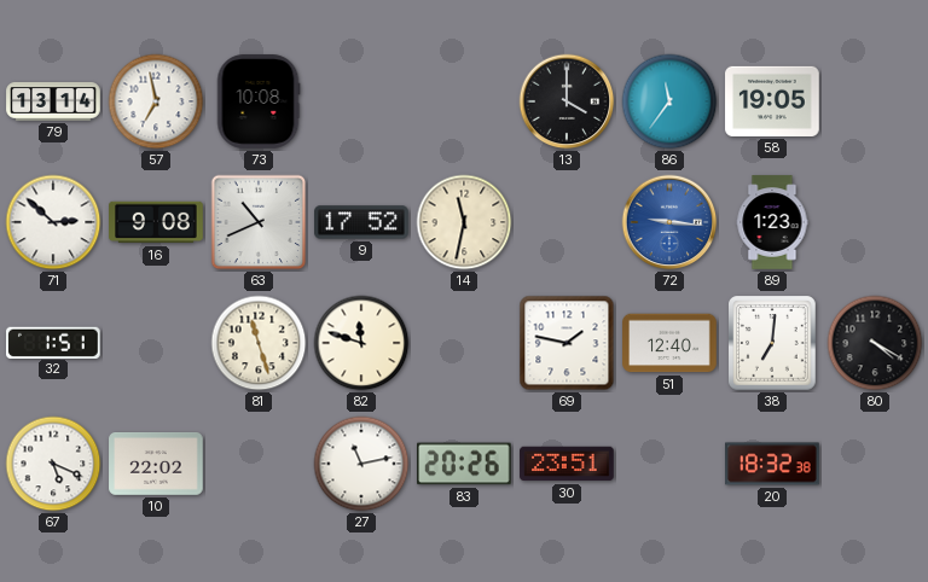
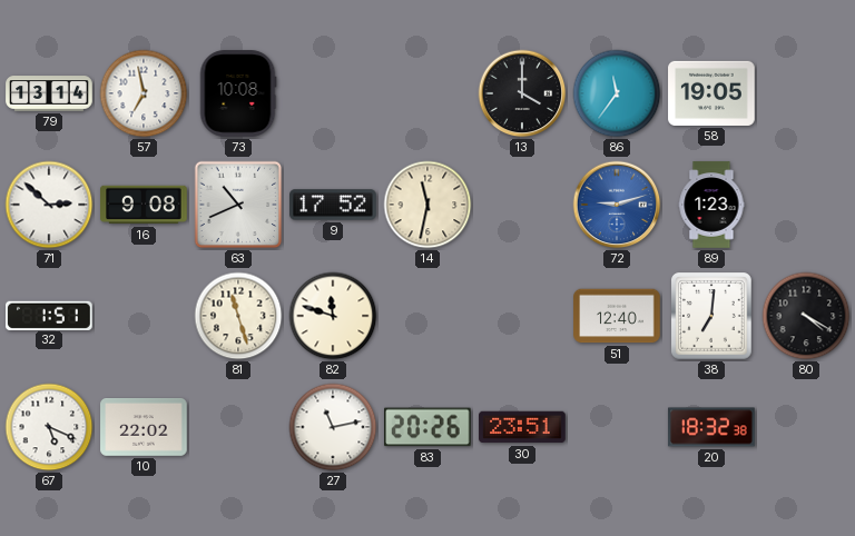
72: 9:16 -> 9:12 (617, 205)
69: 1:47 -> none (567, 343)
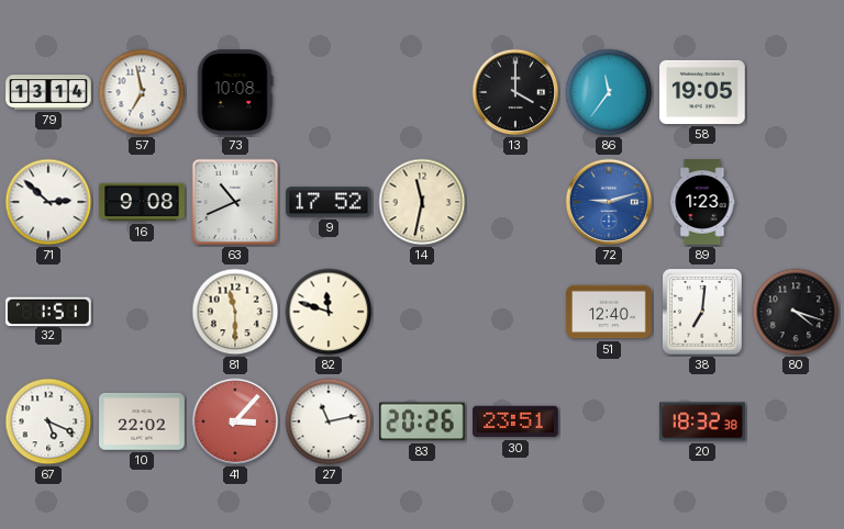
81: 11:27 -> 11:30 (235, 312)
80: 4:20 -> 4:18 (796, 312)
41: none -> 3:07 (235, 421)
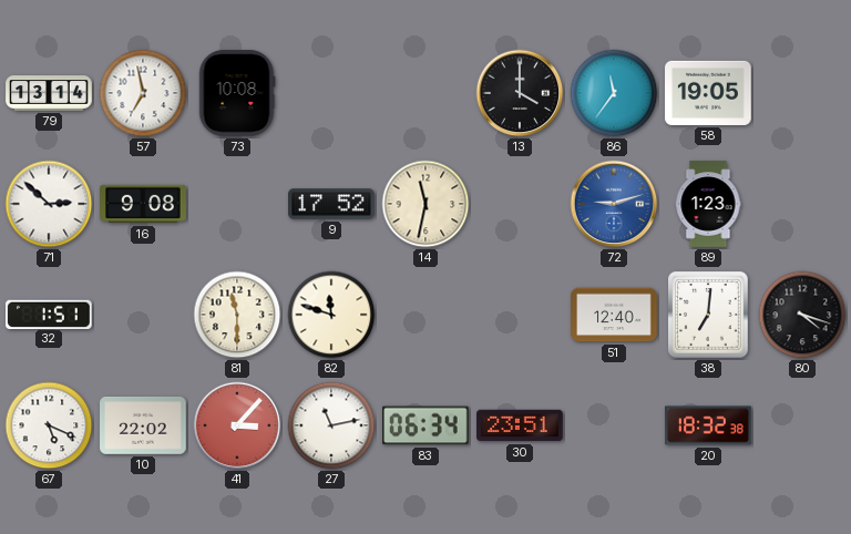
63: 10:41 -> none (235, 202)
83: 20:26 -> 06:34 (427, 425)
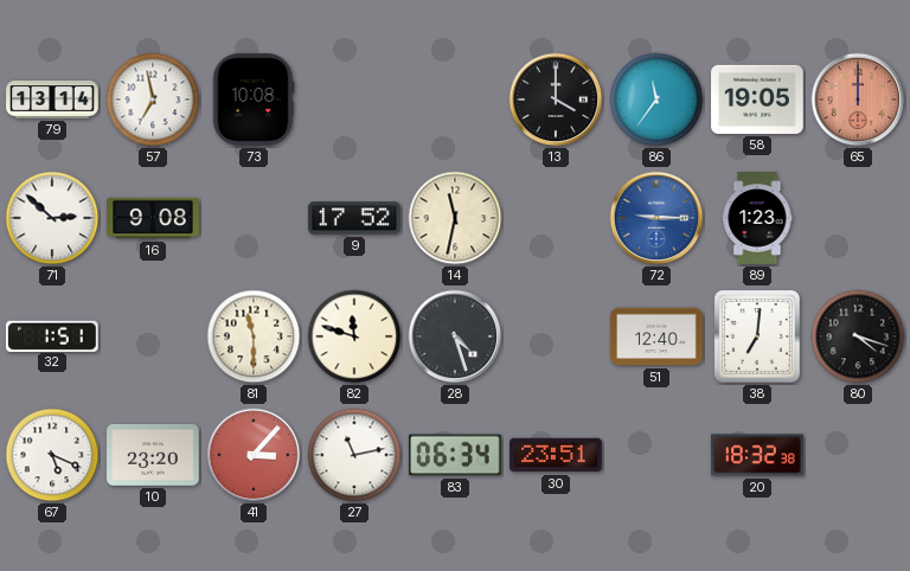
65: none -> 12:00 (858, 100)
72: 9:12 -> 9:15 (656, 218)
28: none -> 4:27 (455, 336)
10: 22:02 -> 23:20 (153, 456)
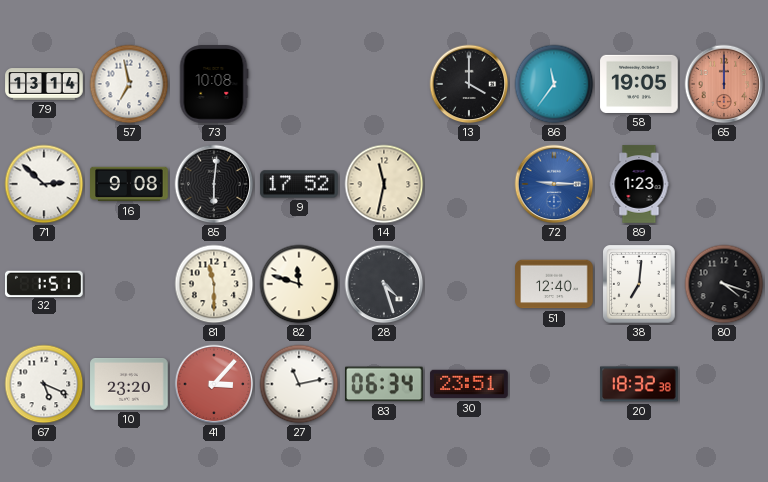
85: none -> 6:01 (214, 184)
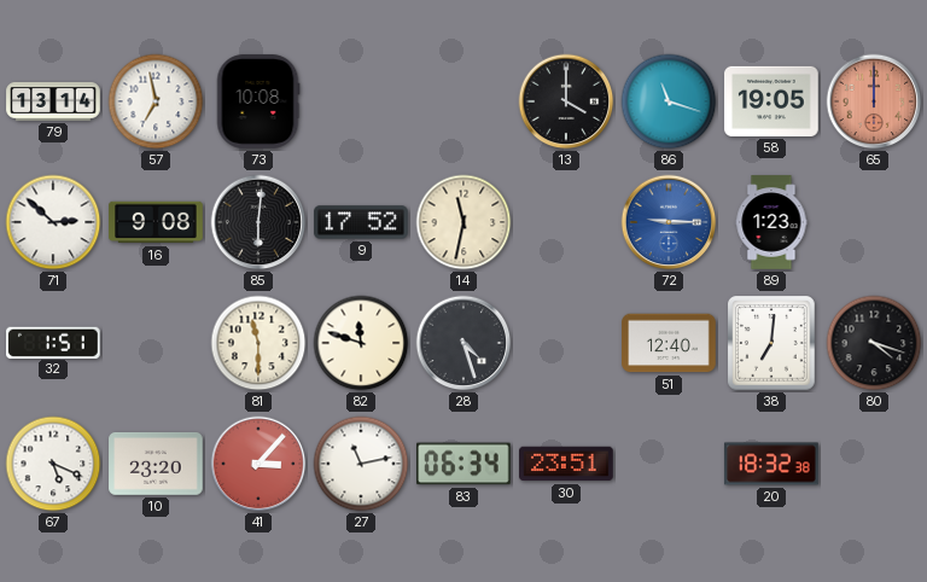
86: 11:36 -> 11:18 (669, 101)
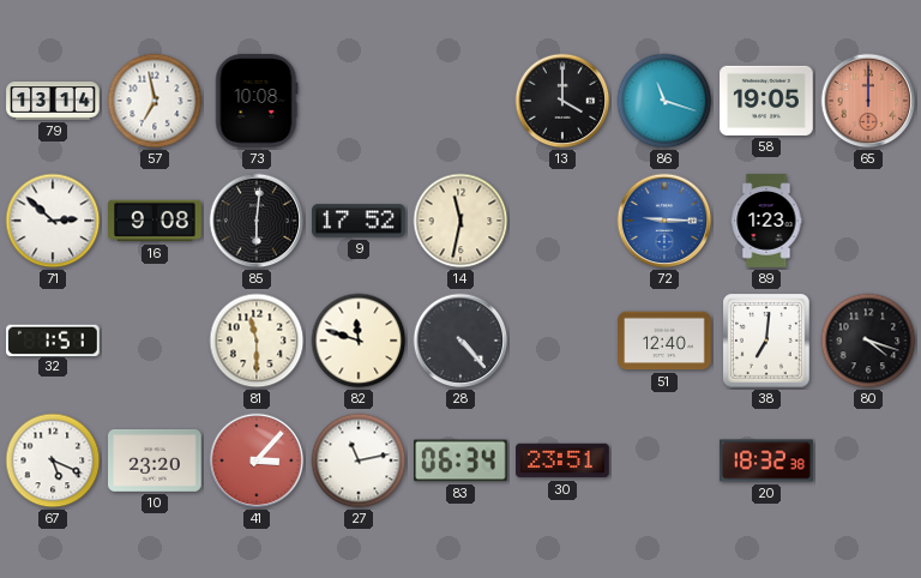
28: 4:27 -> 4:23 (460, 341)
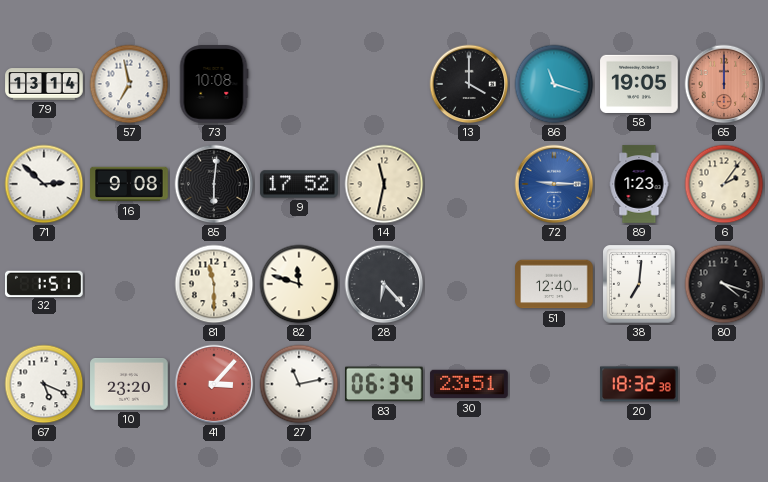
6: none -> 2:06 (724, 184)
28: 4:23 -> 6:23 (384, 284)
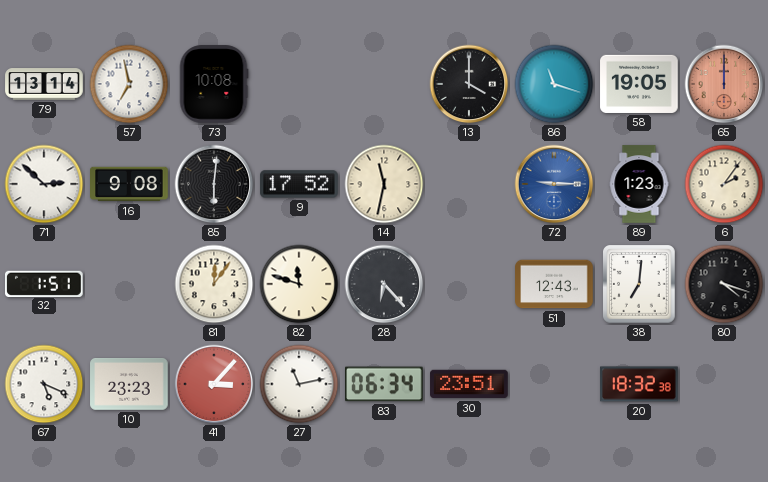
81: 11:30 -> 12:06 (214, 284)
51: 12:40 -> 12:43 (554, 284)
10: 23:20 -> 23:23 (129, 385)
